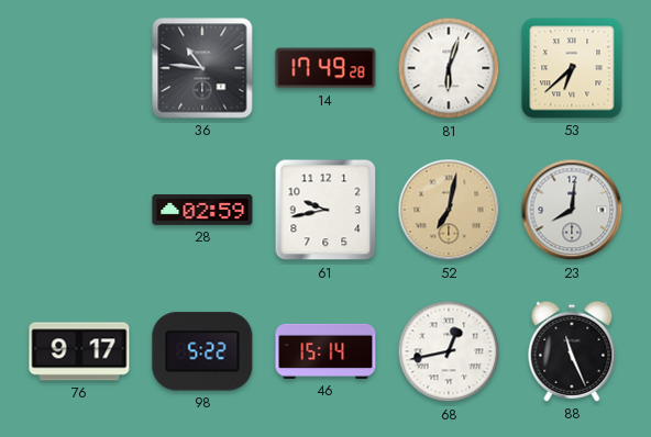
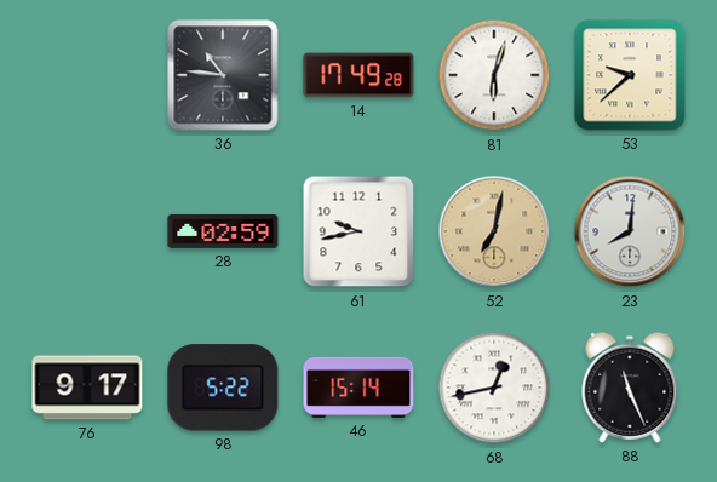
53: 6:38 -> 9:38 (630, 75)
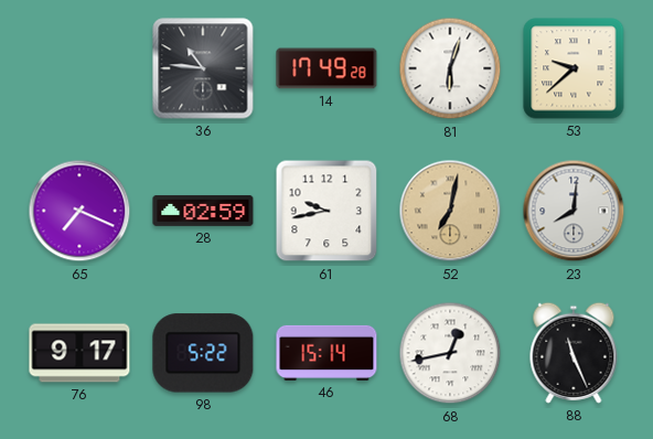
65: none -> 7:19 (79, 211)
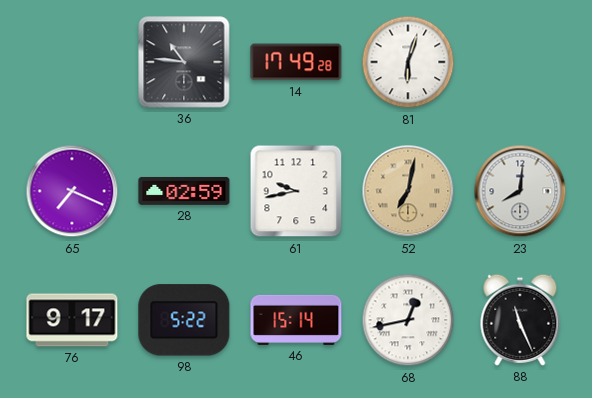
53: 9:38 -> none (574, 68)
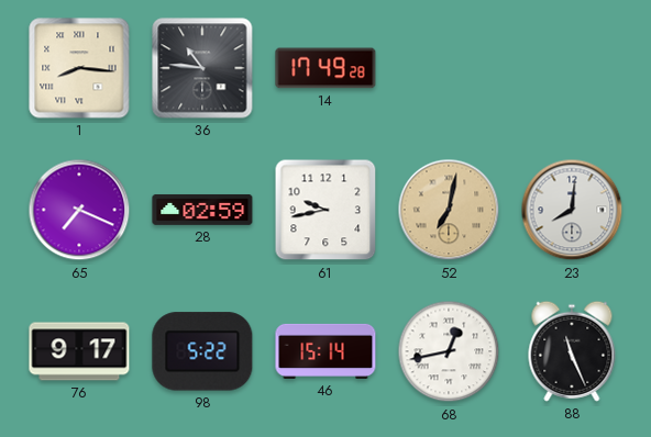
1: none -> 8:16 (79, 68)
81: 6:03 -> none (408, 62)
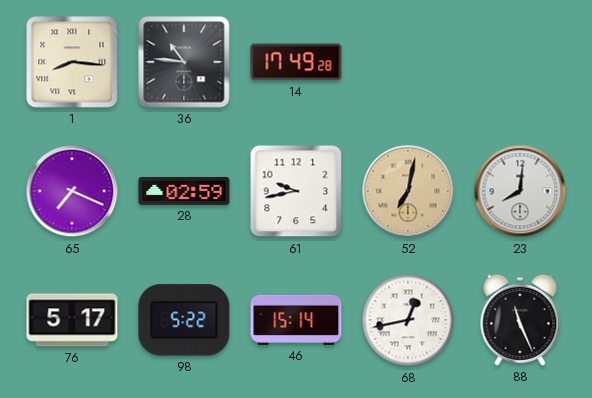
76: 9:17 -> 5:17 (72, 320)
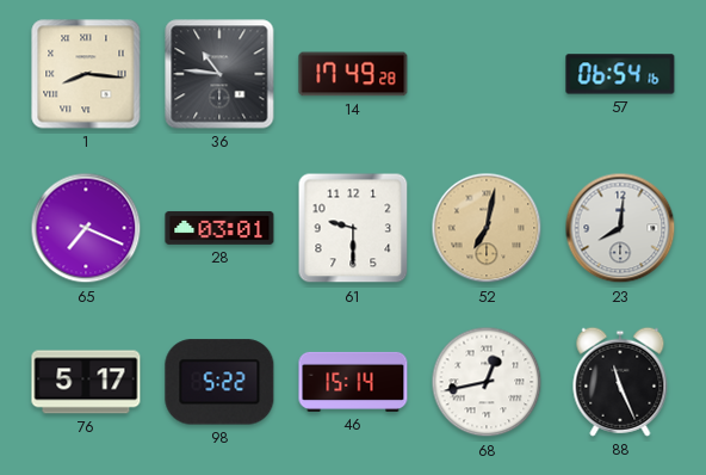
57: none -> 06:54 (620, 74)
28: 02:59 -> 03:01 (219, 228)
61: 9:43 -> 9:30 (353, 228)
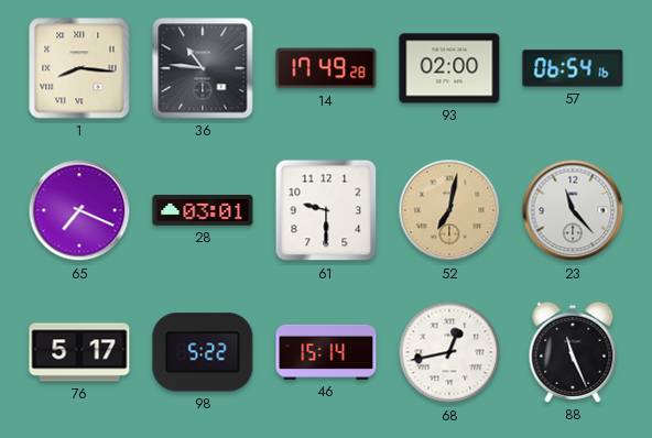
93: none -> 02:00 (449, 68)
23: 8:01 -> 11:23 (573, 210)
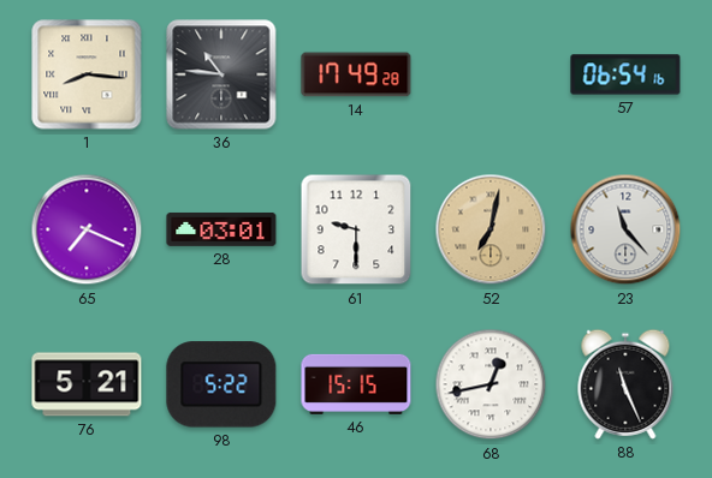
93: 02:00 -> none (449, 68)
76: 5:17 -> 5:21 (87, 384)
46: 15:14 -> 15:15 (356, 384)
